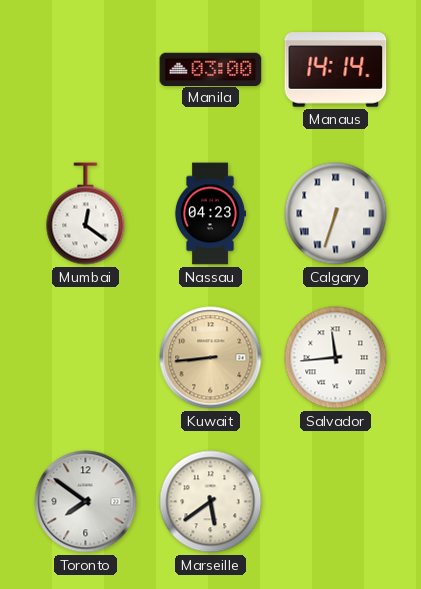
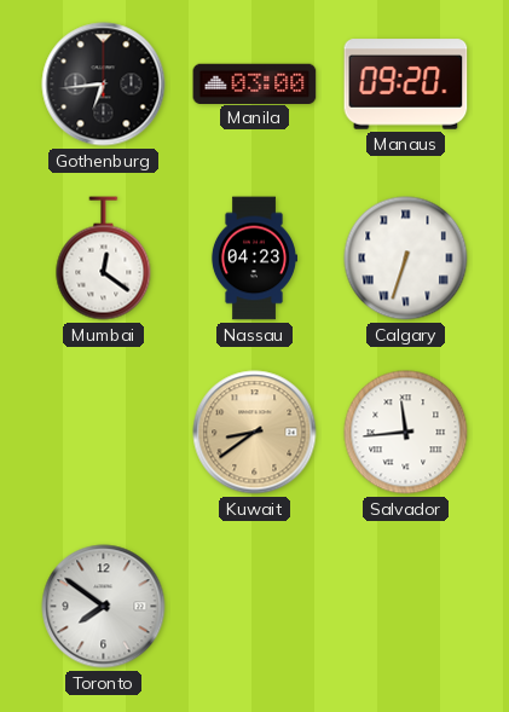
Gothenburg: none -> 6:44 (104, 85)
Manaus: 14:14 -> 09:20 (406, 85)
Kuwait: 8:44 -> 8:39 (255, 433)
Marseille: 5:39 -> none (211, 502)
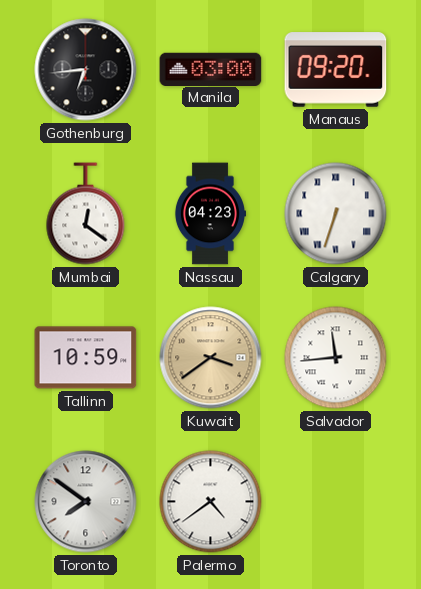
Tallinn: none -> 10:59 (86, 358)
Kuwait: 8:39 -> 3:39 (211, 358)
Palermo: none -> 4:39 (211, 502)
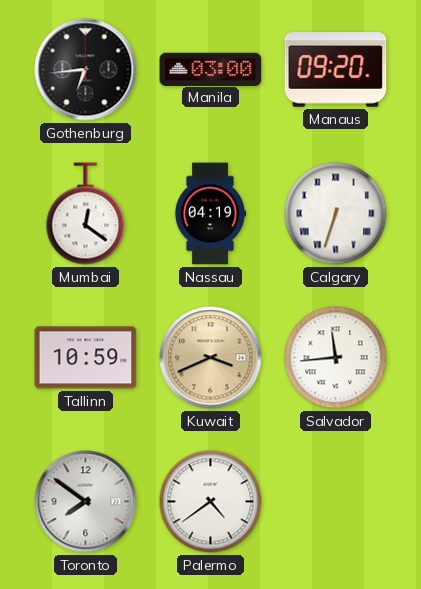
Nassau: 04:23 -> 04:19 (209, 214)
Kuwait: 3:39 -> 3:41 (211, 358)
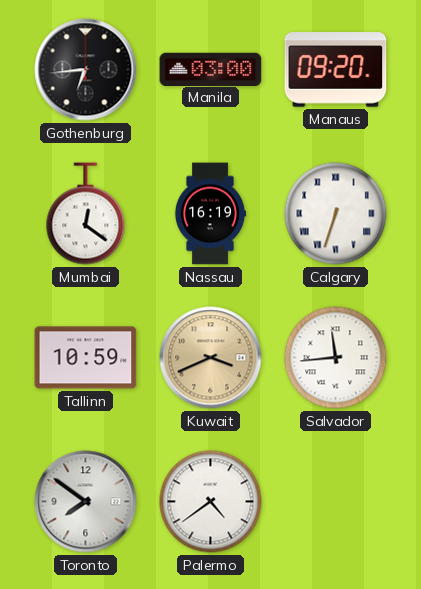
Nassau: 04:19 -> 16:19 (209, 214)
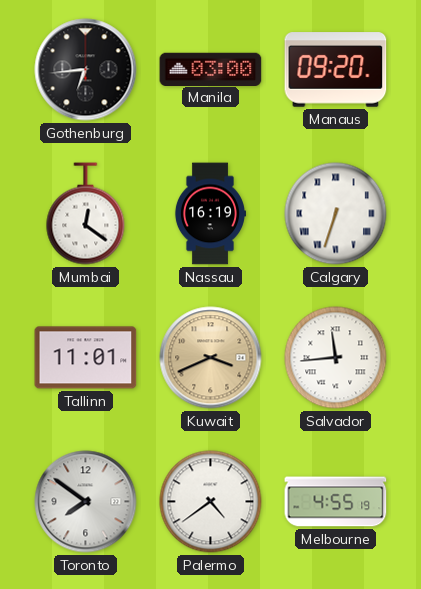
Tallinn: 10:59 -> 11:01 (86, 358)
Melbourne: none -> 4:55 (336, 502)
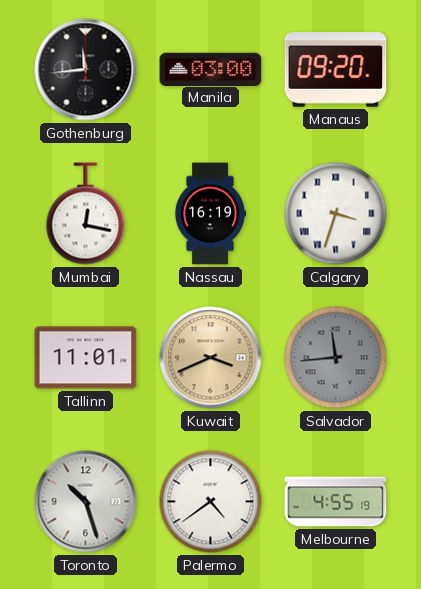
Gothenburg: 6:44 -> 11:44 (86, 70)
Mumbai: 12:21 -> 12:17 (86, 214)
Calgary: 6:33 -> 3:33 (336, 214)
Salvador dial: white -> grey (336, 358)
Toronto: 7:51 -> 10:27 (86, 502)
